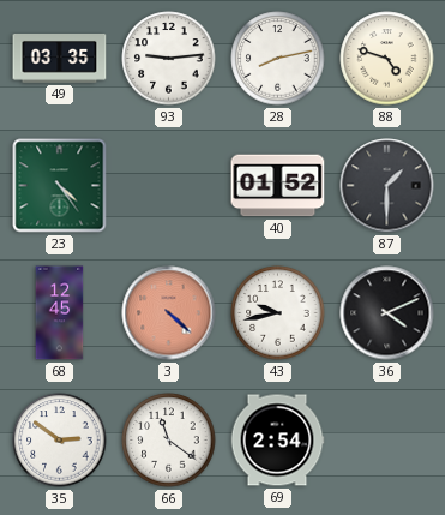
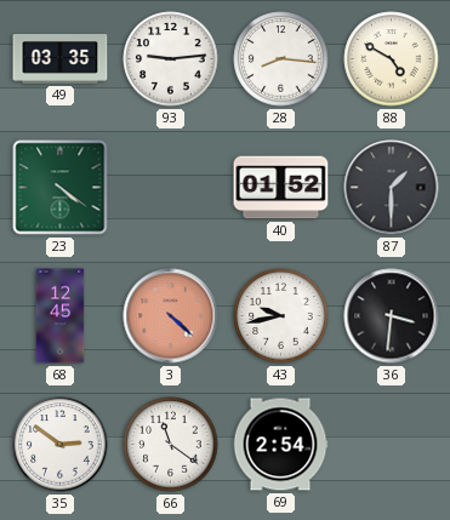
28: 8:13 -> 8:16 (281, 59)
88: 4:48 -> 4:50 (392, 59)
23: 4:24 -> 4:21 (61, 188)
36: 4:11 -> 3:31 (392, 316)
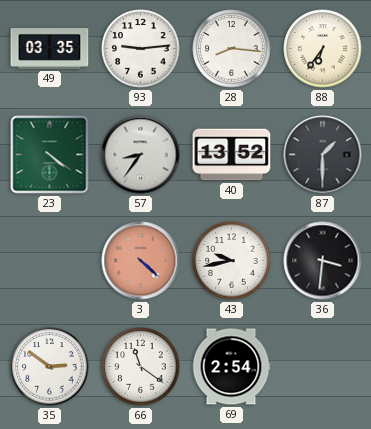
88: 4:50 -> 6:36 (323, 49)
57: none -> 8:36 (141, 155)
40: 01:52 -> 13:52 (232, 155)
68: 12:45 -> none (61, 316)
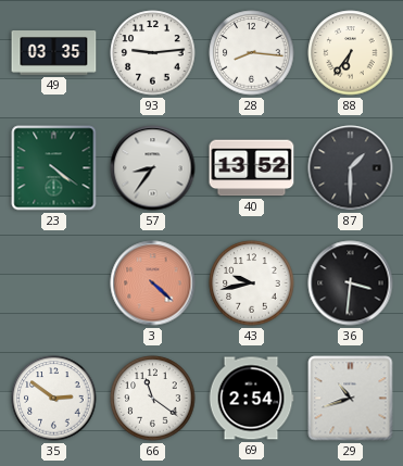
29: none -> 10:42 (351, 399)
